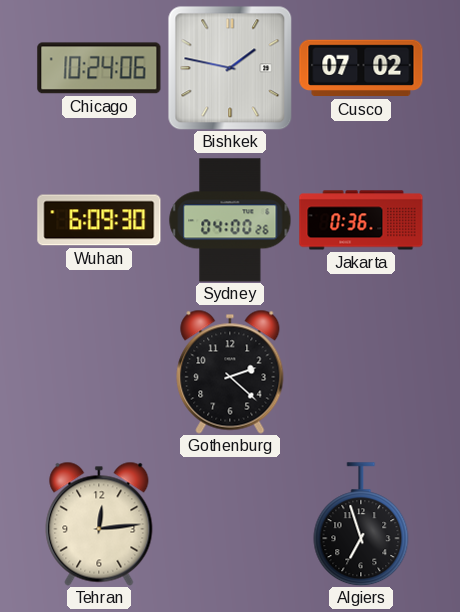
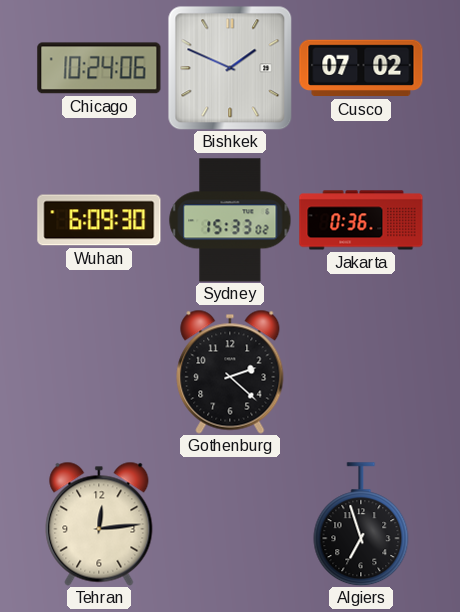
Bishkek: 1:47 -> 1:49 (230, 68)
Sydney: 04:00 -> 15:33 (230, 220)
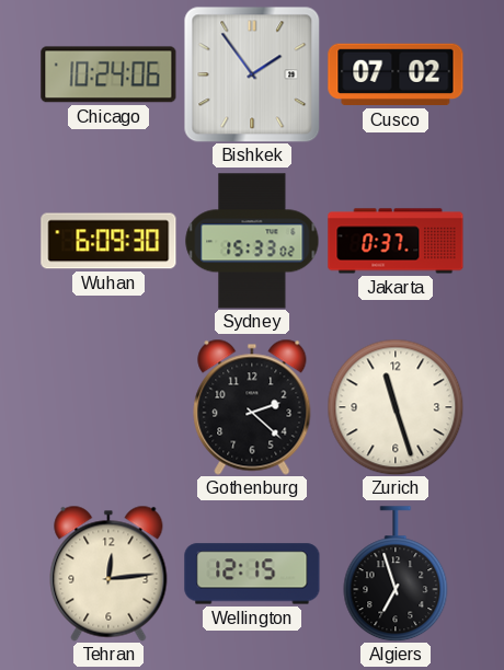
Bishkek: 1:49 -> 1:54 (252, 74)
Jakarta: 0:36 -> 0:37 (396, 241)
Zurich: none -> 11:27 (396, 407)
Wellington: none -> 12:15 (252, 574)
